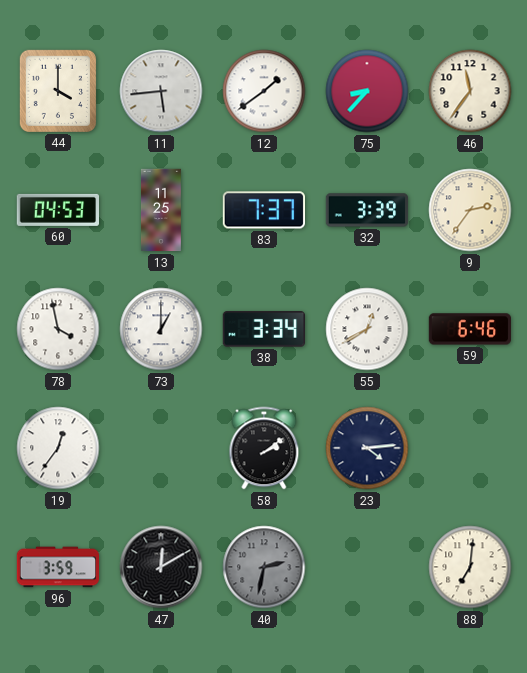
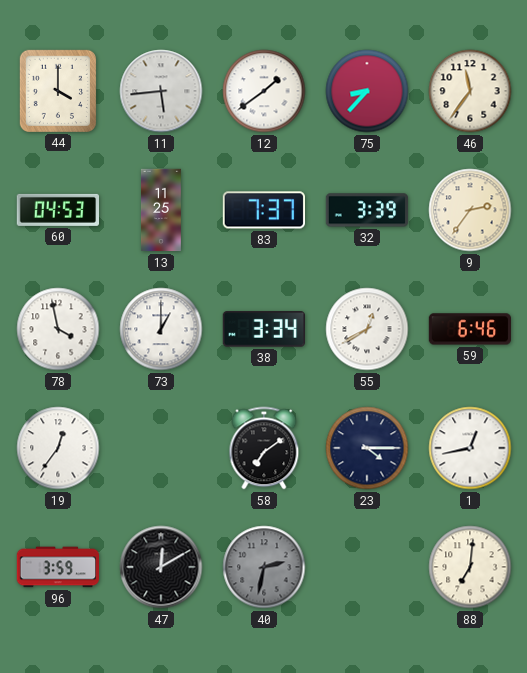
58: 2:09 -> 7:09 (264, 448)
23: 4:14 -> 4:15 (367, 448)
1: none -> 12:43 (470, 448)
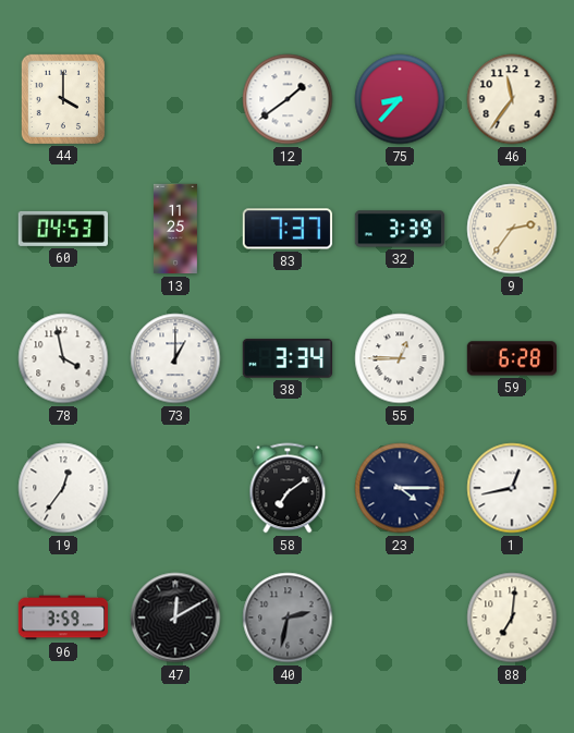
11: 5:44 -> none (161, 91)
55: 12:40 -> 12:45 (400, 358)
59: 6:46 -> 6:28 (511, 358)
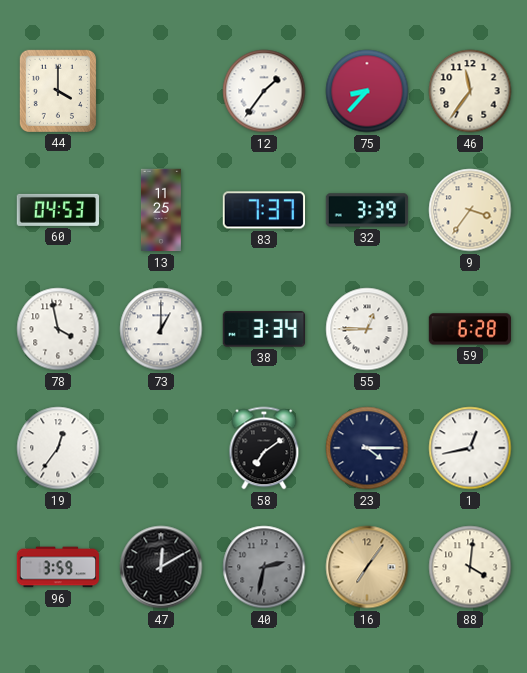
12: 1:39 -> 1:36 (264, 91)
9: 2:36 -> 3:36 (470, 210)
16: none -> 7:06 (367, 567)
88: 7:01 -> 4:01 (470, 567)
